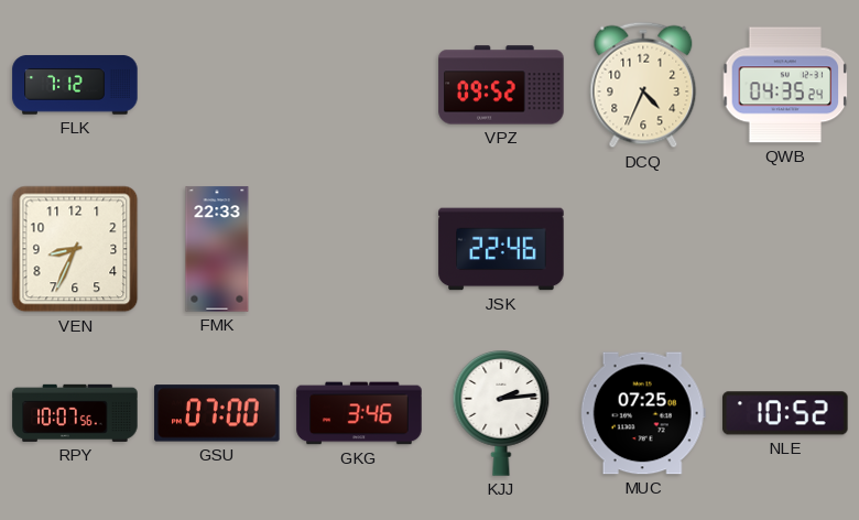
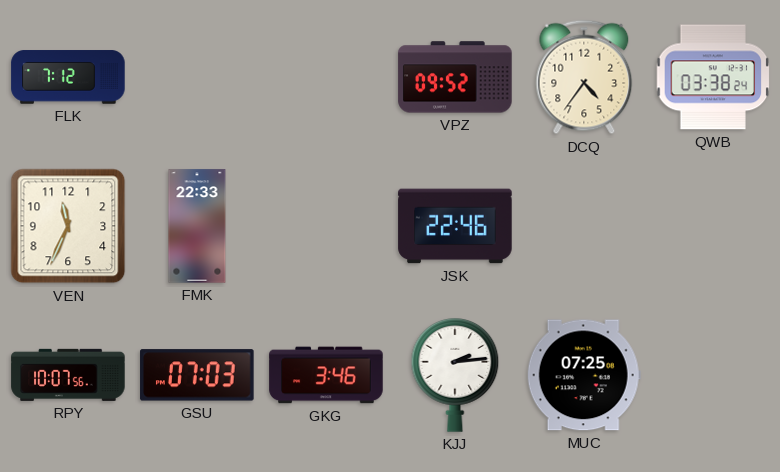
DCQ: 4:34 -> 4:36 (584, 77)
QWB: 04:35 -> 03:38 (713, 77)
VEN: 8:34 -> 11:34 (68, 226)
GSU: 07:00 -> 07:03 (197, 375)
NLE: 10:52 -> none (785, 413)
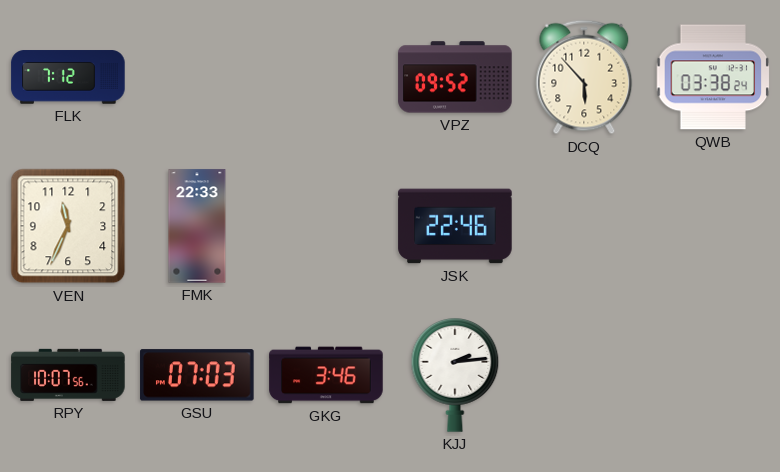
DCQ: 4:36 -> 5:53 (584, 77)
MUC: 07:25 -> none (584, 375)
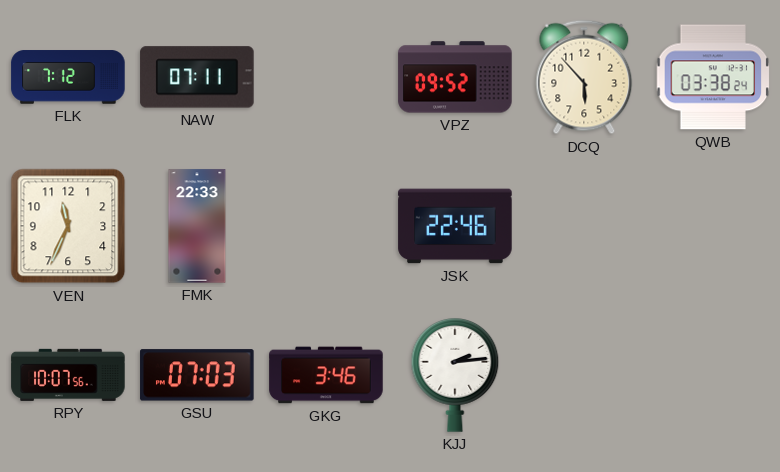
NAW: none -> 07:11 (197, 77)
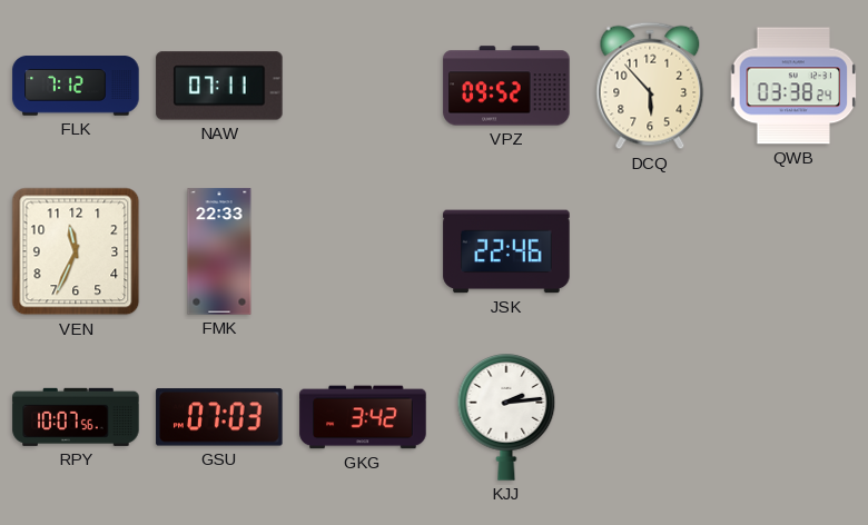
GKG: 3:46 -> 3:42 (363, 417)
